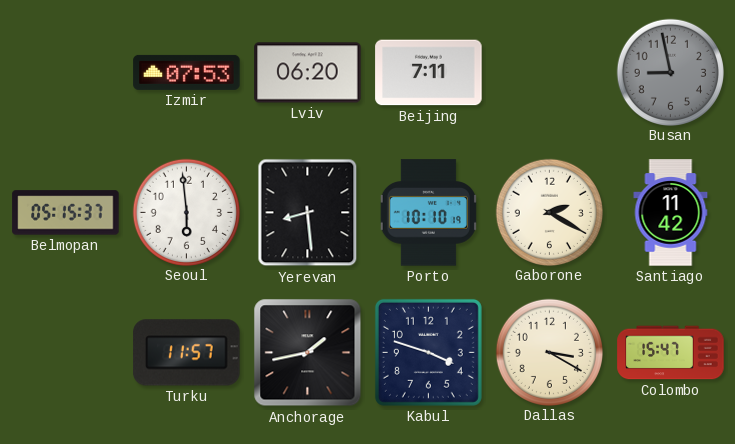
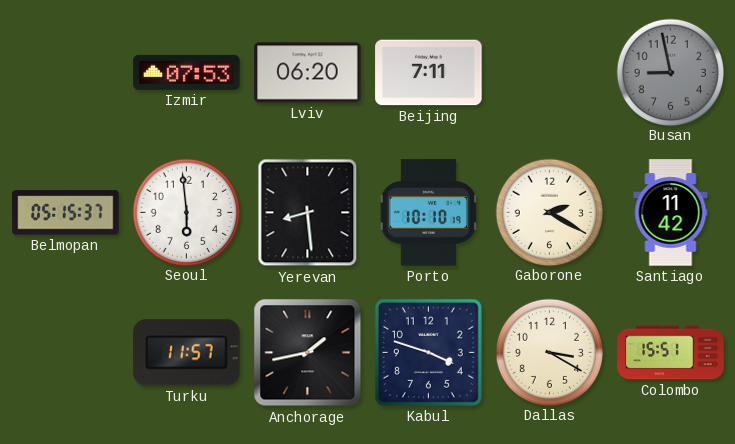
Colombo: 15:47 -> 15:51 (671, 353)
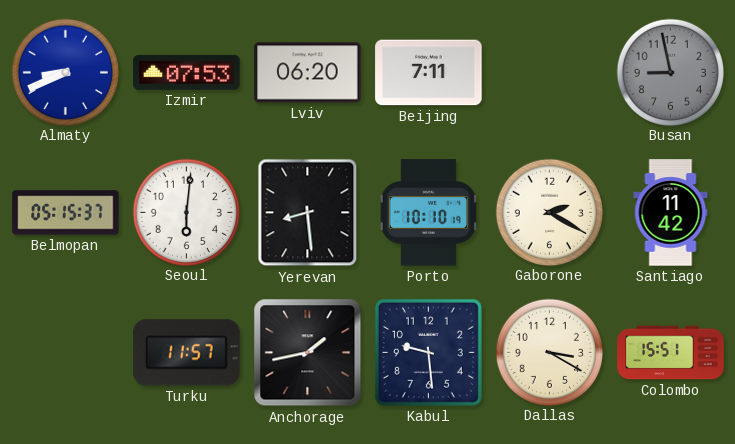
Almaty: none -> 8:41 (65, 72)
Seoul: 5:59 -> 6:01 (186, 212)
Kabul: 3:48 -> 9:29 (428, 352)
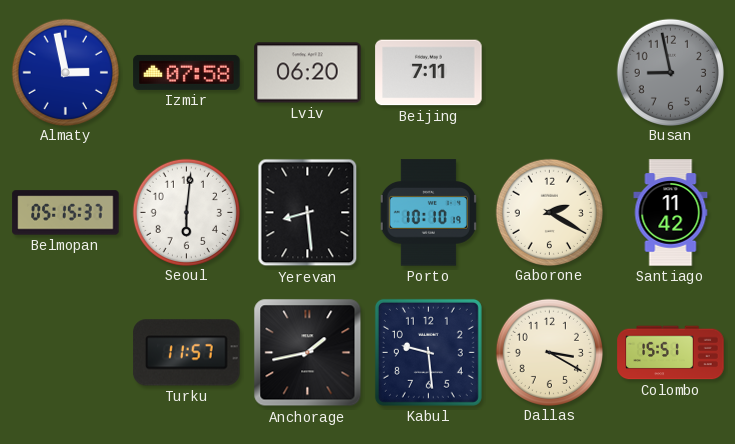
Almaty: 8:41 -> 2:58 (65, 72)
Izmir: 07:53 -> 07:58 (187, 72)
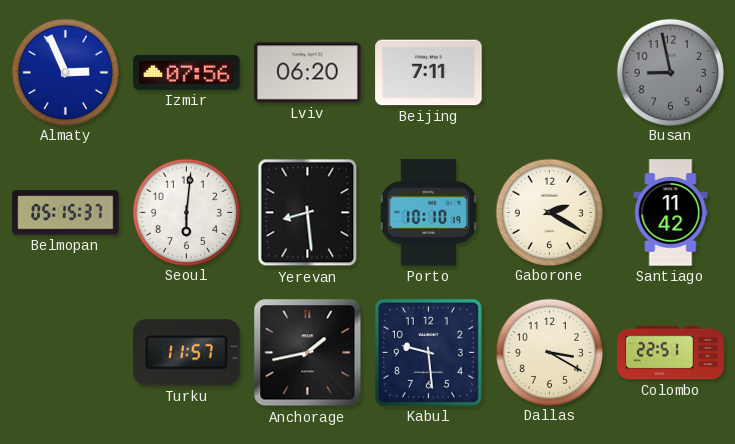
Almaty: 2:58 -> 2:56 (65, 72)
Izmir: 07:58 -> 07:56 (187, 72)
Colombo: 15:51 -> 22:51 (671, 353)
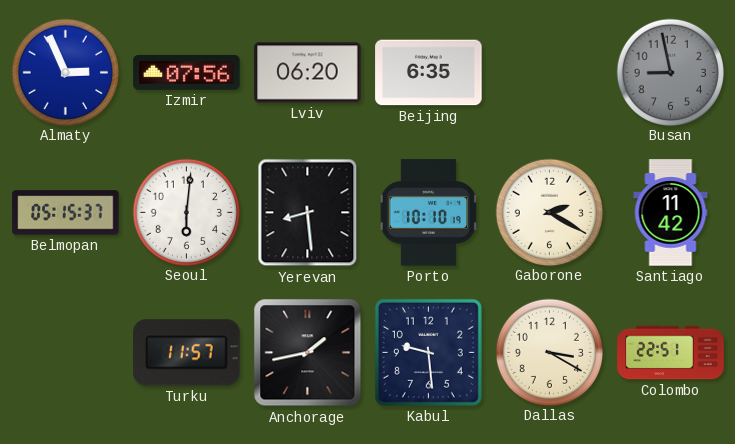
Beijing: 7:11 -> 6:35 (429, 73)
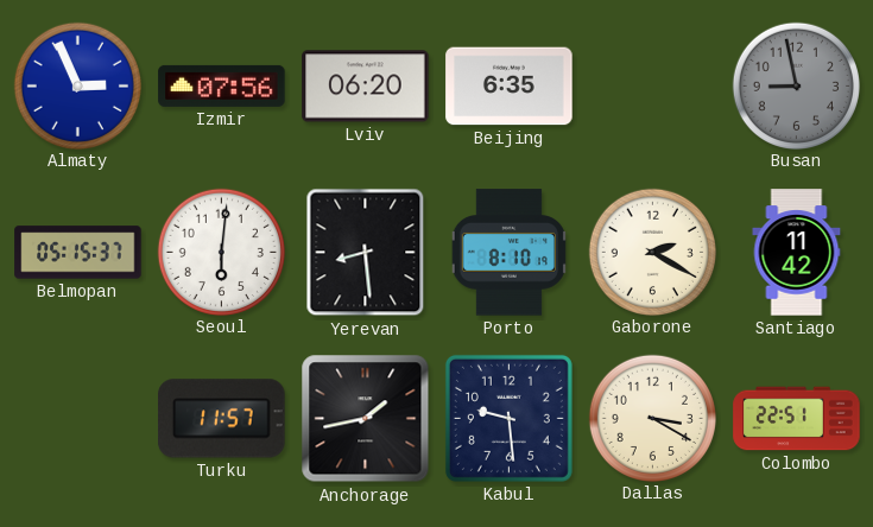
Porto: 10:10 -> 8:10 (508, 253)
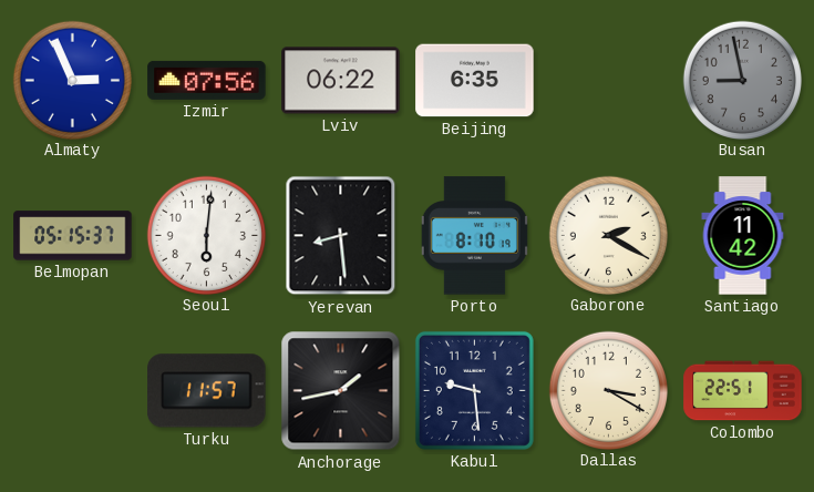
Lviv: 06:20 -> 06:22 (341, 81)
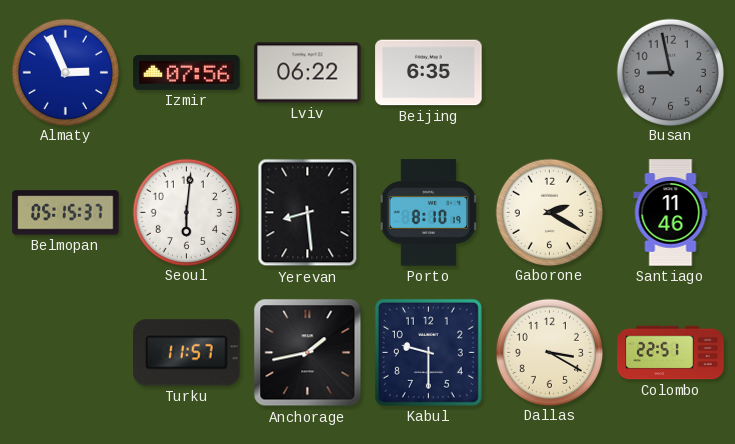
Santiago: 11:42 -> 11:46 (671, 213)
Kabul: 9:29 -> 9:30 (428, 352)
